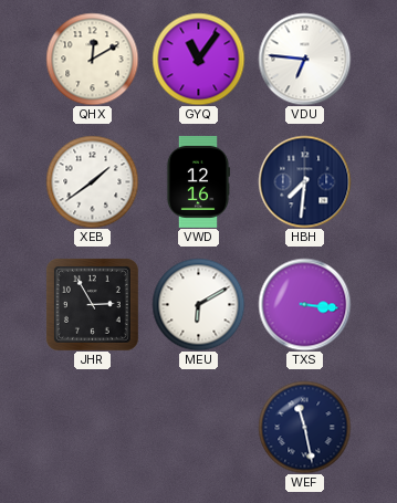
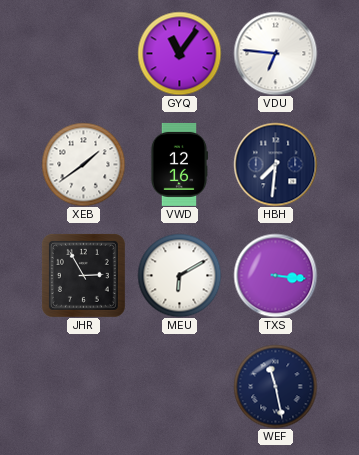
QHX: 12:10 -> none (92, 59)
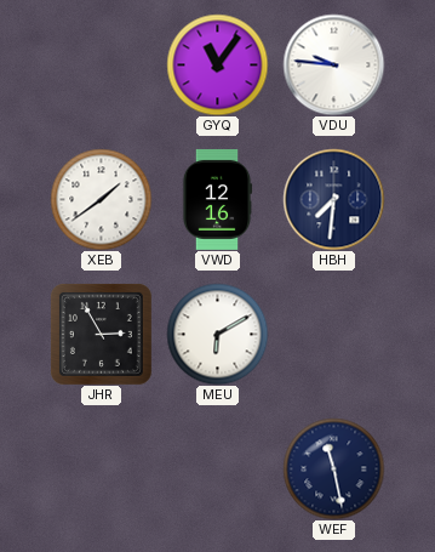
VDU: 6:46 -> 9:46 (333, 64)
TXS: 3:16 -> none (275, 275)
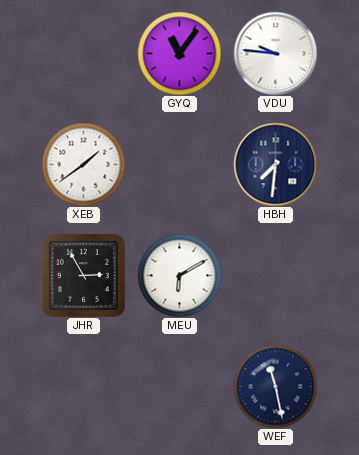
VWD: 12:16 -> none (217, 199)
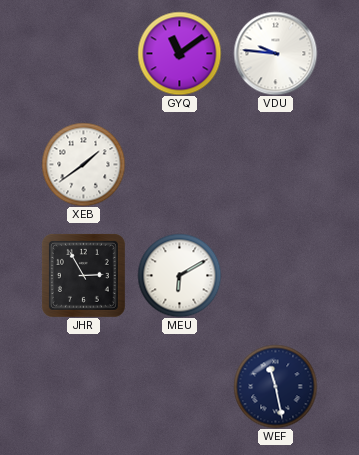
GYQ: 11:06 -> 11:09 (179, 53)
HBH: 7:31 -> none (275, 164)
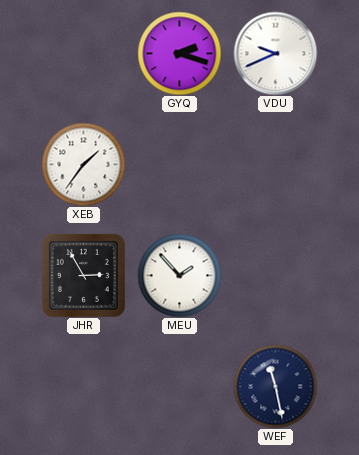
GYQ: 11:09 -> 2:18 (179, 53)
VDU: 9:46 -> 9:41 (275, 53)
XEB: 1:39 -> 1:36 (83, 164)
MEU: 6:10 -> 1:53 (179, 275)
